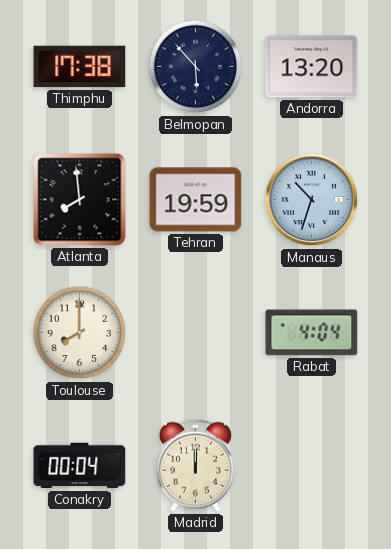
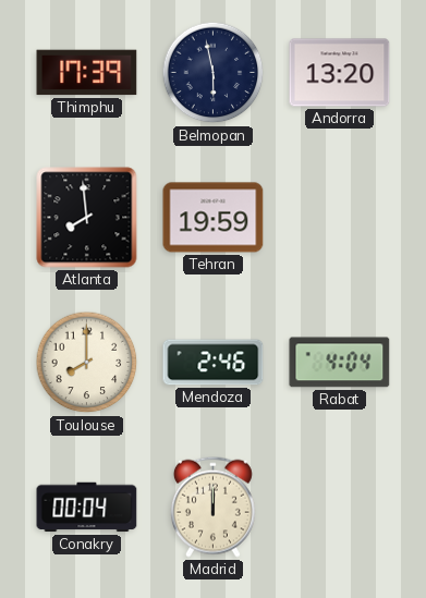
Thimphu: 17:38 -> 17:39 (87, 73)
Belmopan: 5:53 -> 5:58 (214, 73)
Manaus: 10:33 -> none (312, 200)
Mendoza: none -> 2:46 (214, 363)
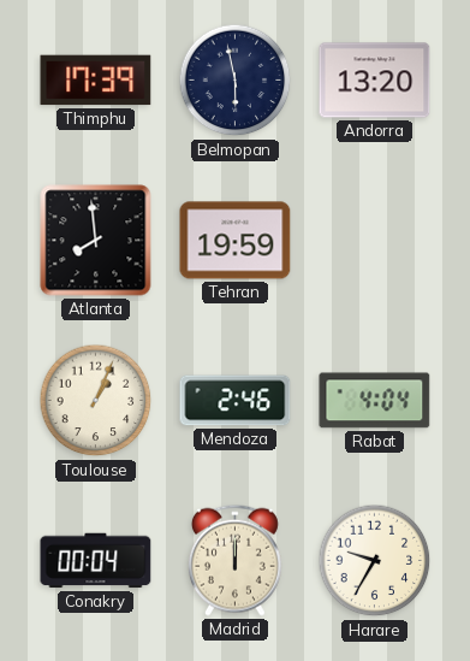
Toulouse: 8:00 -> 1:04 (96, 401)
Harare: none -> 9:35 (375, 561)
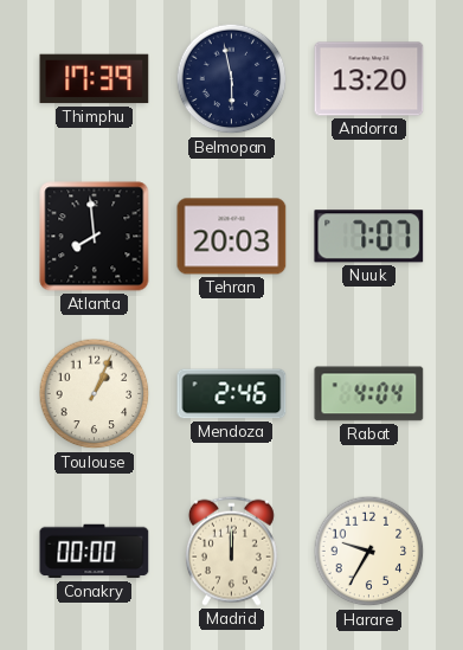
Tehran: 19:59 -> 20:03 (232, 237)
Nuuk: none -> 7:07 (369, 237)
Conakry: 00:04 -> 00:00 (95, 552)
